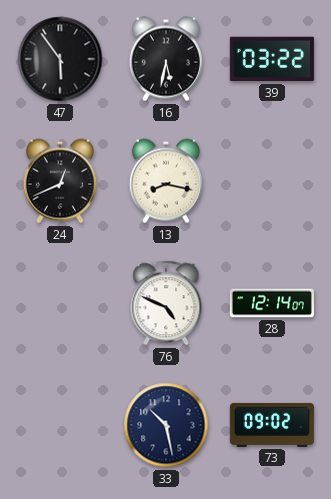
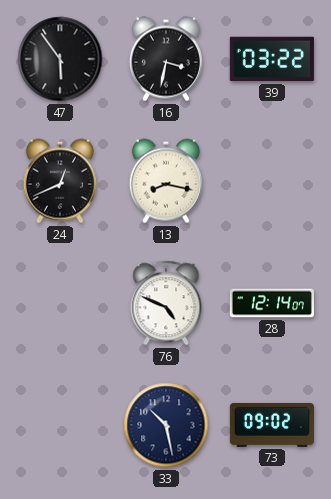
16: 5:32 -> 3:32 (166, 59)
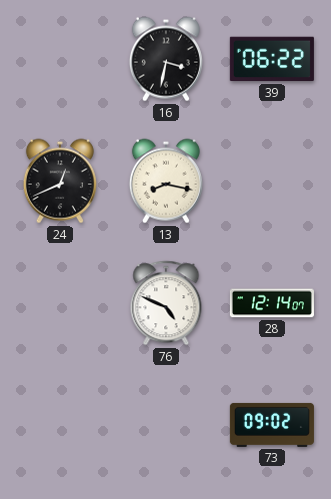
47: 5:54 -> none (60, 59)
39: 03:22 -> 06:22 (272, 59)
33: 10:28 -> none (166, 425)
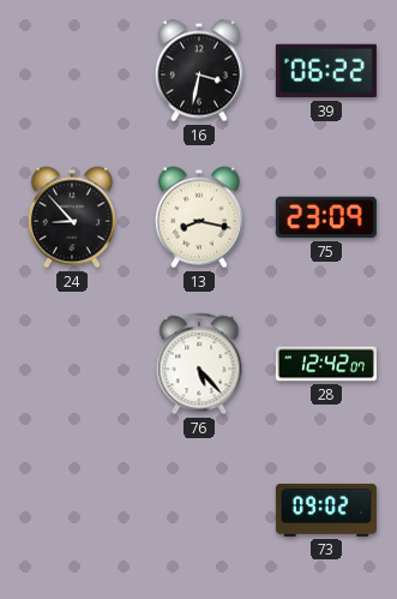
24: 12:41 -> 8:53 (72, 217)
75: none -> 23:09 (326, 217)
76: 4:49 -> 5:23 (199, 364)
28: 12:14 -> 12:42 (326, 364)
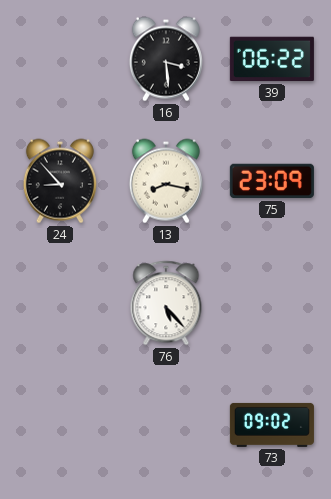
16: 3:32 -> 3:29 (166, 59)
28: 12:42 -> none (326, 364)
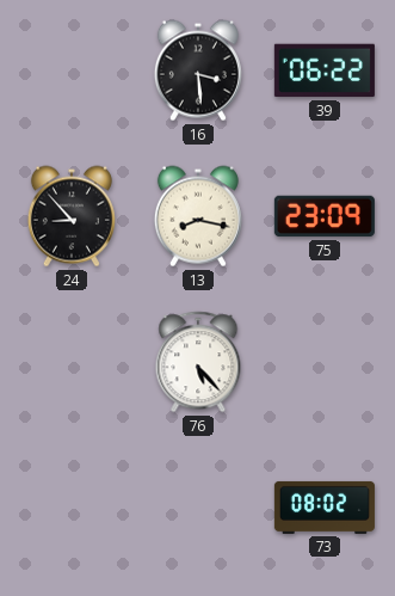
73: 09:02 -> 08:02 (325, 508)
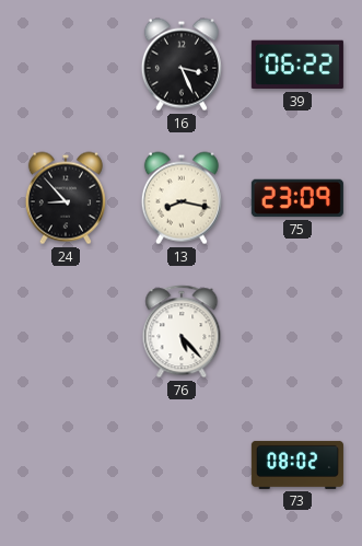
16: 3:29 -> 3:26 (182, 65)
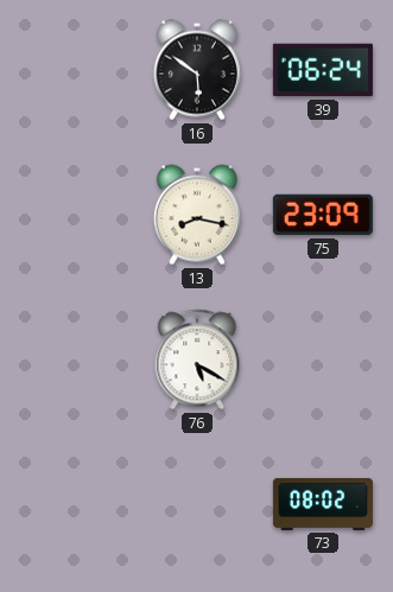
16: 3:26 -> 5:51 (197, 70)
39: 06:22 -> 06:24 (323, 70)
24: 8:53 -> none (66, 198)
76: 5:23 -> 5:20 (197, 359)
